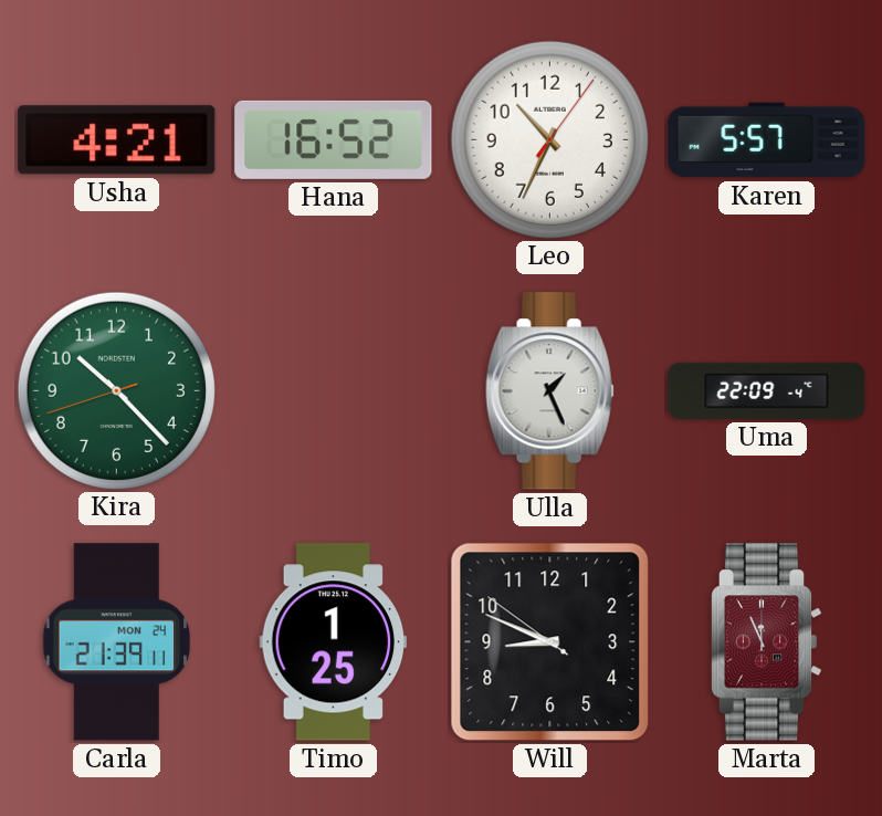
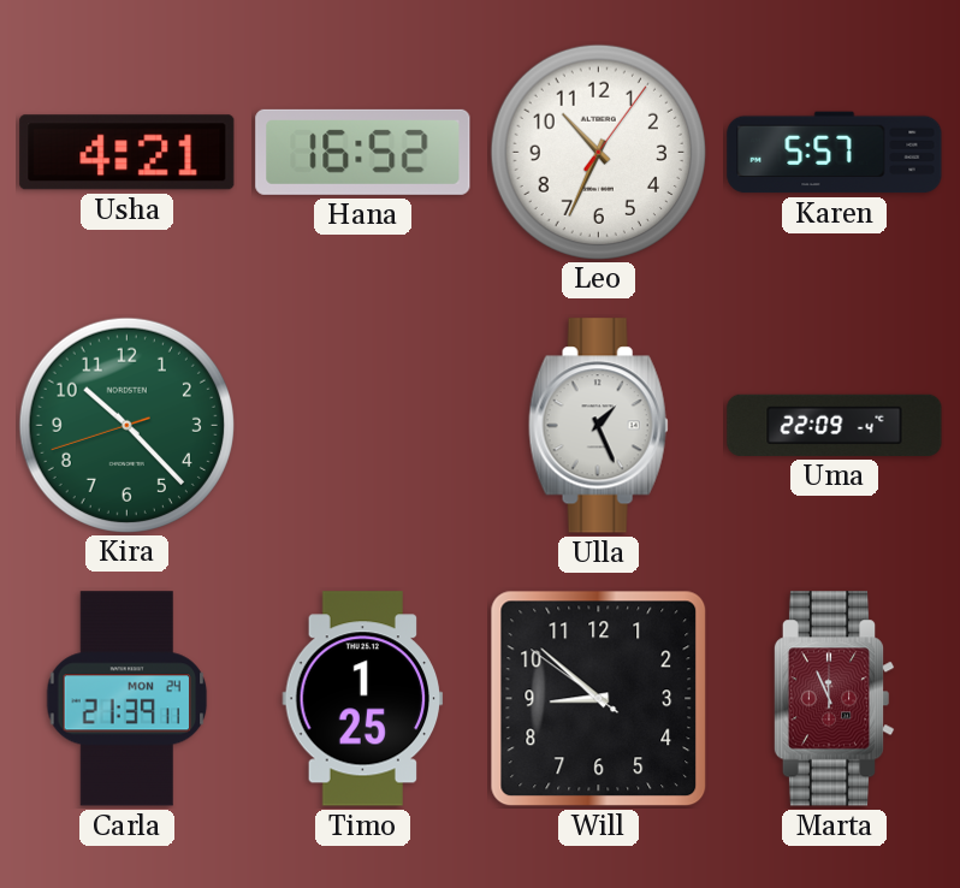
Will: 8:48 -> 8:51 (599, 699)
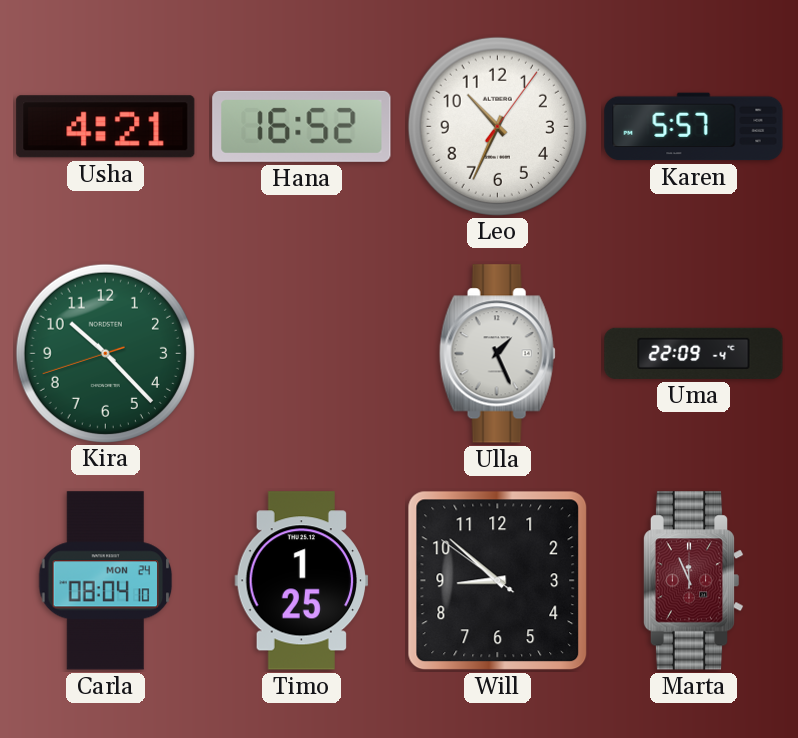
Carla: 21:39 -> 08:04 (106, 581)
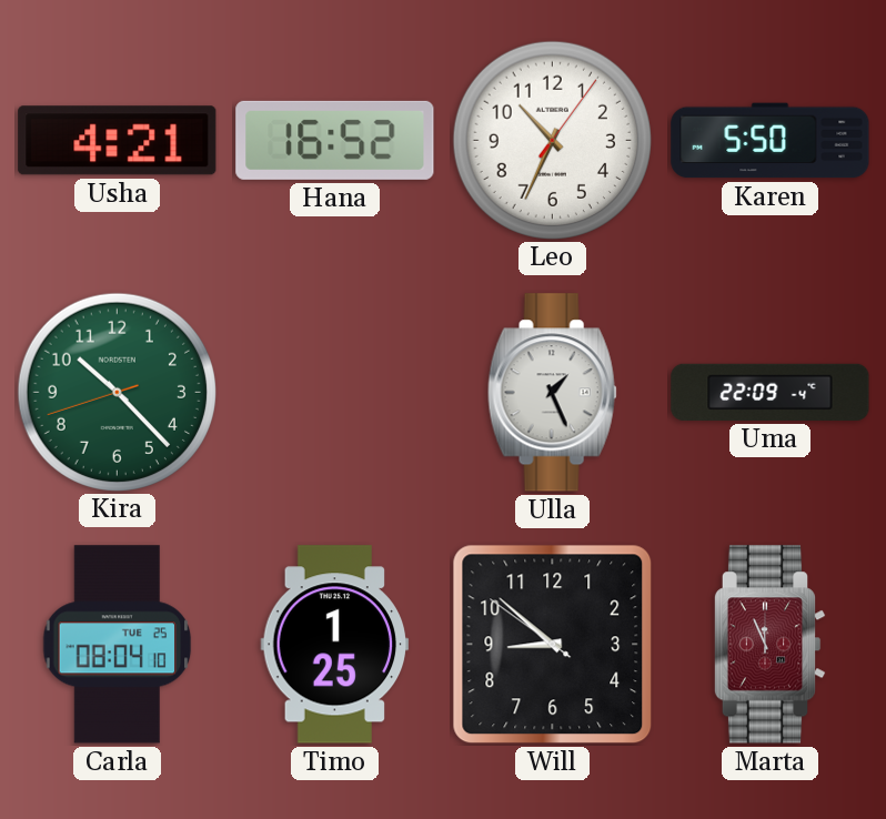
Karen: 5:57 -> 5:50 (771, 141)
Carla date: MON 24 -> TUE 25 (118, 645)
